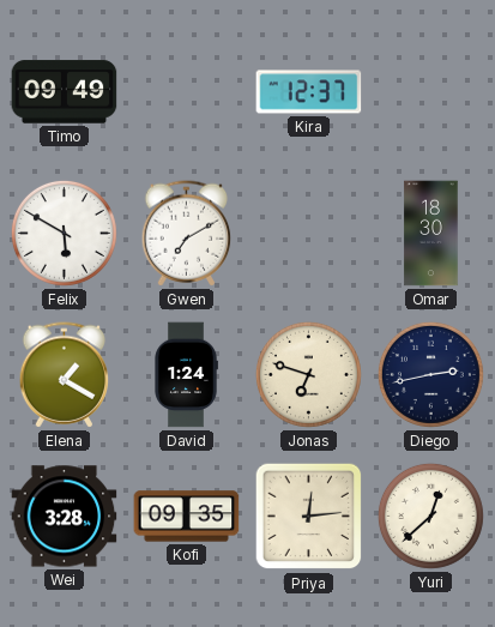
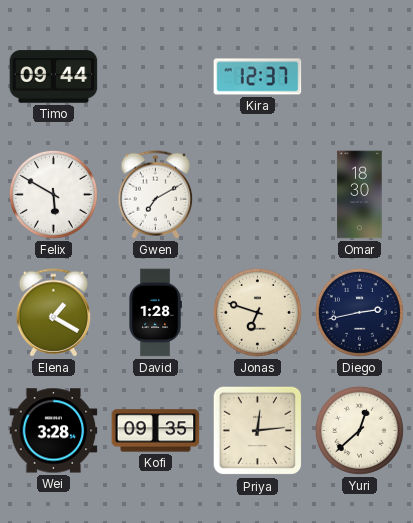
Timo: 09:49 -> 09:44 (54, 77)
David: 1:24 -> 1:28 (155, 313)
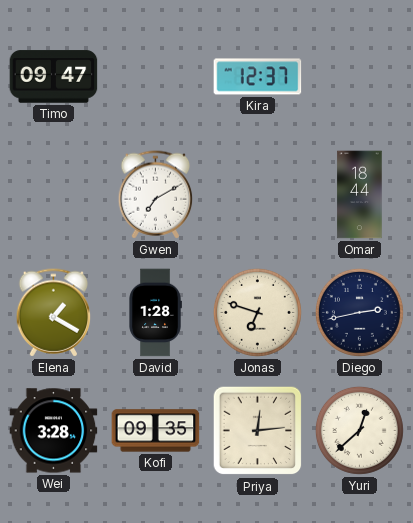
Timo: 09:44 -> 09:47 (54, 77)
Felix: 5:50 -> none (53, 194)
Omar: 18:30 -> 18:44 (360, 195)
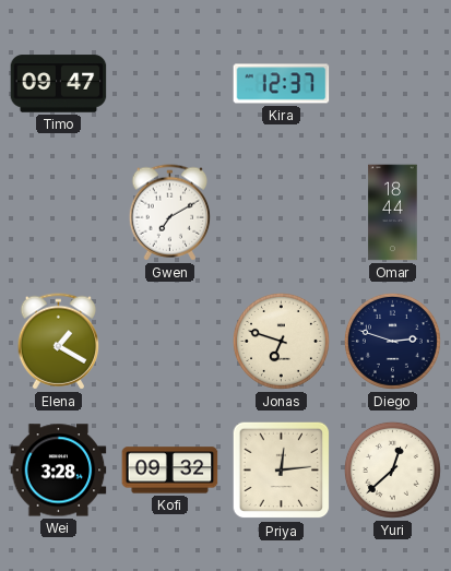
David: 1:28 -> none (155, 313)
Diego: 2:43 -> 2:48 (392, 341)
Kofi: 09:35 -> 09:32 (170, 471)
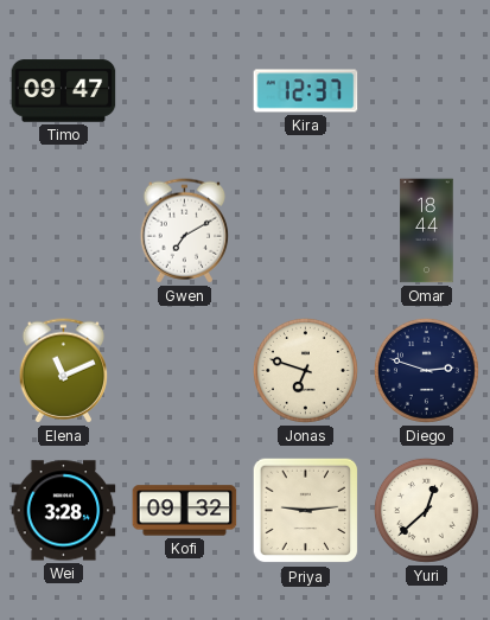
Elena: 1:20 -> 11:11 (64, 371)
Priya: 12:14 -> 9:14 (306, 511)
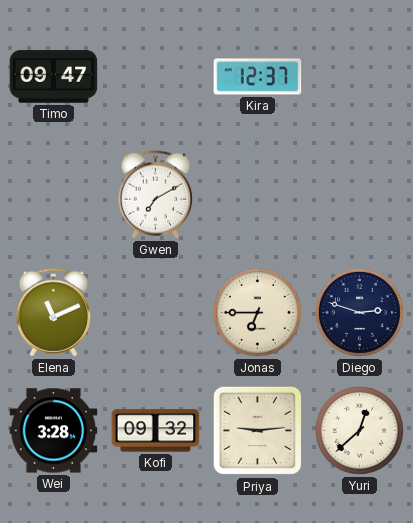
Omar: 18:44 -> none (427, 231)
Jonas: 6:48 -> 6:45 (257, 312)
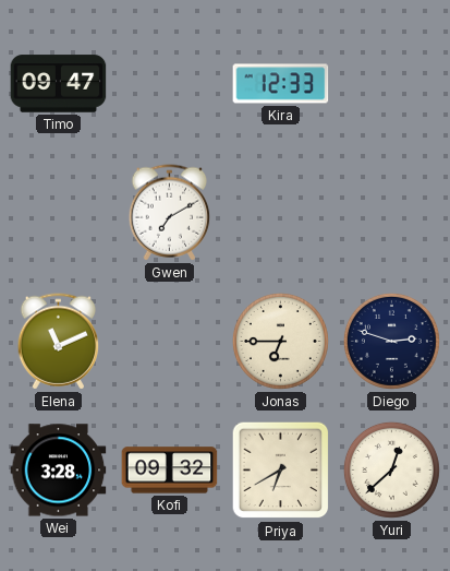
Kira: 12:37 -> 12:33 (281, 84)
Priya: 9:14 -> 6:40 (281, 471)
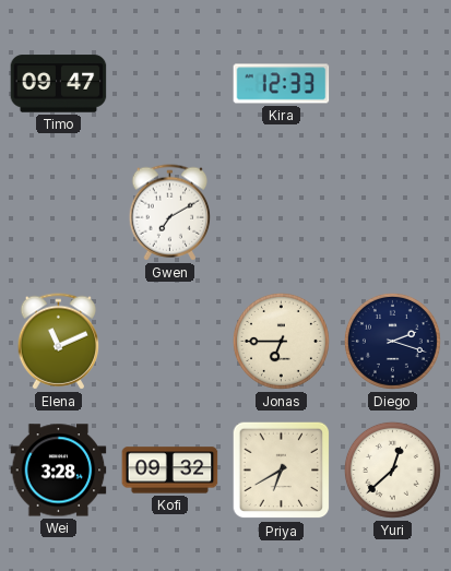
Diego: 2:48 -> 2:18 (392, 341)
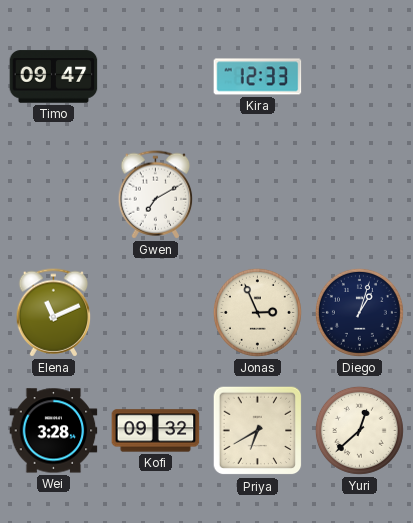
Jonas: 6:45 -> 2:56 (257, 312)
Diego: 2:18 -> 1:03 (359, 312)
